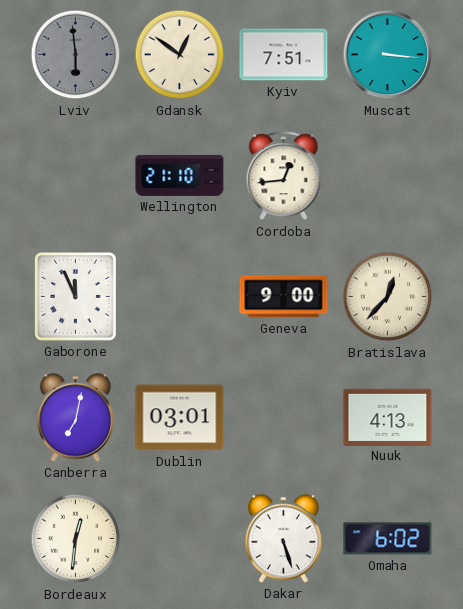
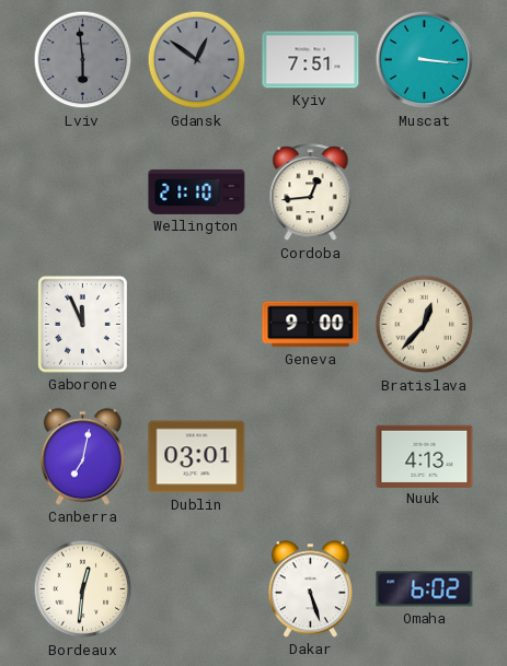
Gdansk dial: cream -> grey (197, 60)
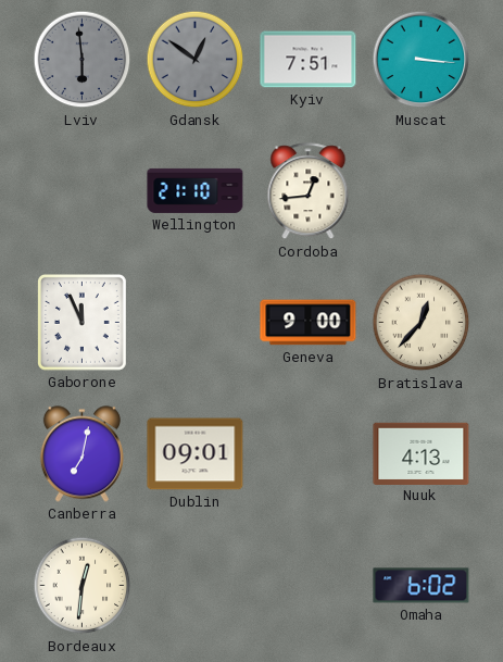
Dublin: 03:01 -> 09:01 (196, 454)
Dakar: 5:27 -> none (310, 589)
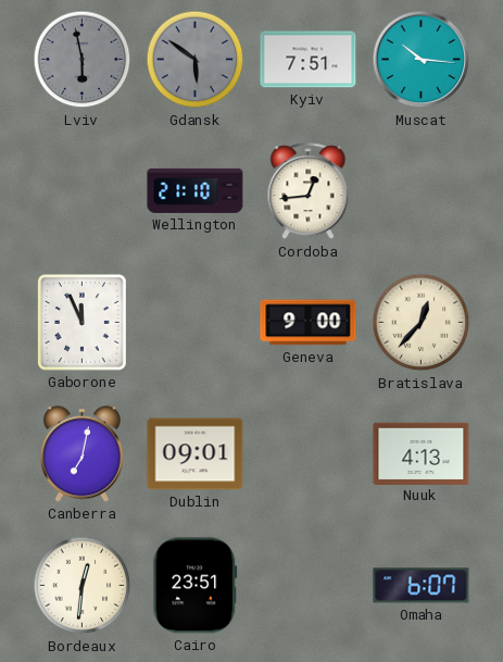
Lviv: 5:59 -> 5:58 (83, 60)
Gdansk: 12:51 -> 5:51 (196, 60)
Muscat: 3:16 -> 10:16 (422, 60)
Cairo: none -> 23:51 (196, 586)
Omaha: 6:02 -> 6:07 (422, 586)
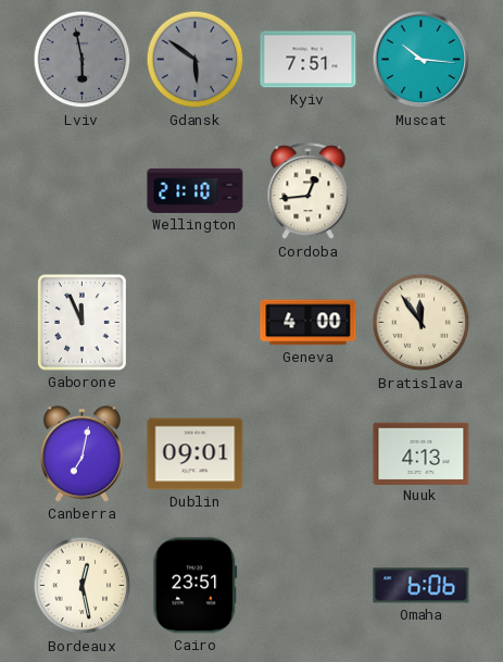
Geneva: 9:00 -> 4:00 (309, 323)
Bratislava: 12:37 -> 11:54 (422, 323)
Bordeaux: 12:31 -> 12:28 (83, 586)
Omaha: 6:07 -> 6:06 (422, 586)
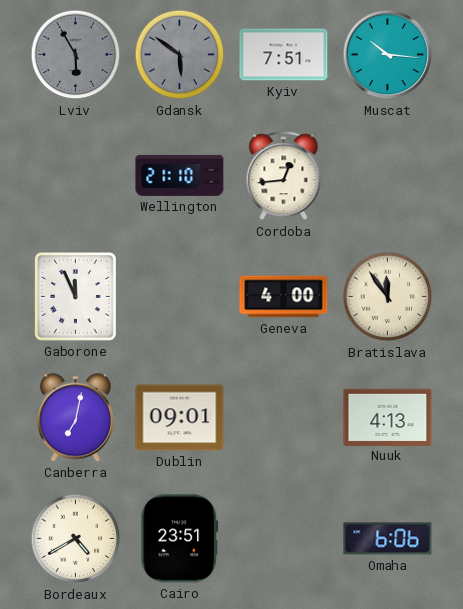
Lviv: 5:58 -> 5:55 (76, 55)
Bordeaux: 12:28 -> 4:40 (76, 539)
